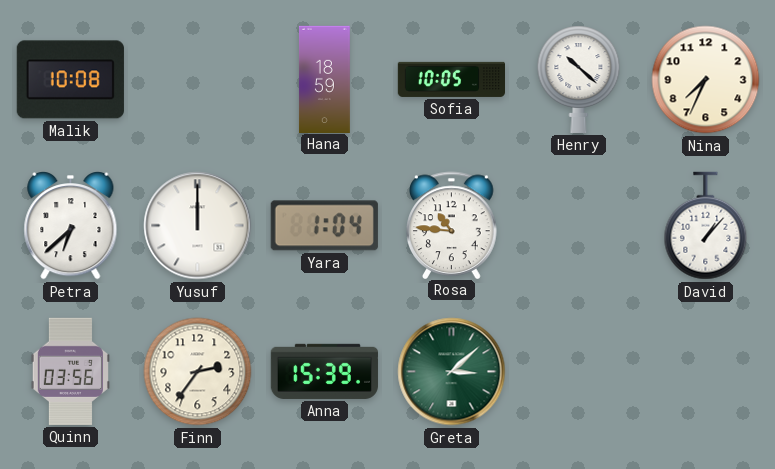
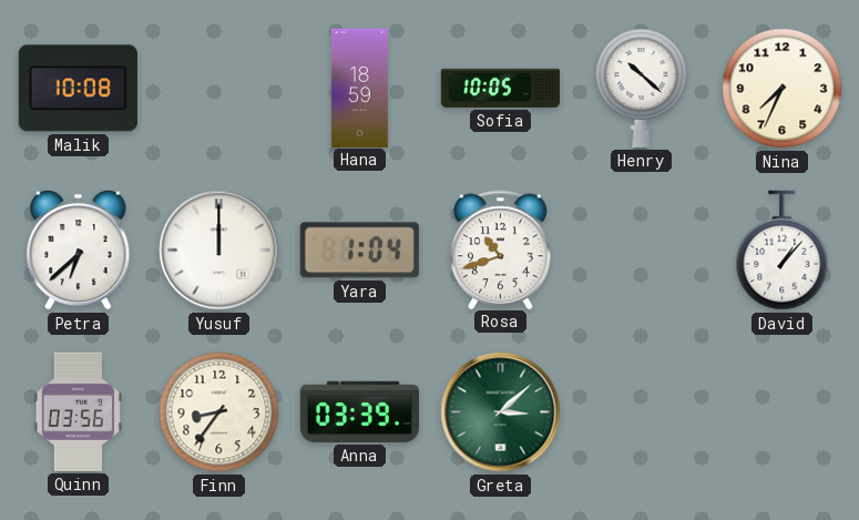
Rosa: 10:46 -> 10:42 (501, 249)
Finn: 2:36 -> 8:36 (219, 412)
Anna: 15:39 -> 03:39 (359, 411)
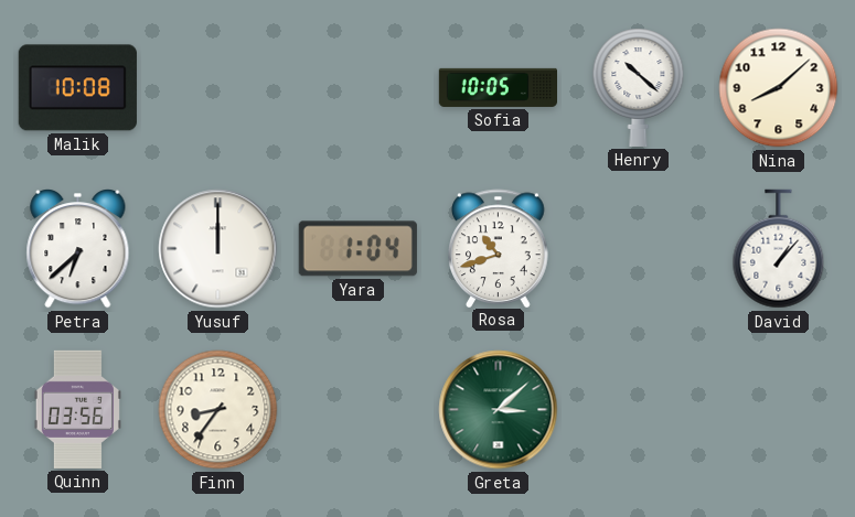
Hana: 18:59 -> none (359, 88)
Nina: 7:34 -> 8:08 (779, 88)
Anna: 03:39 -> none (359, 411)
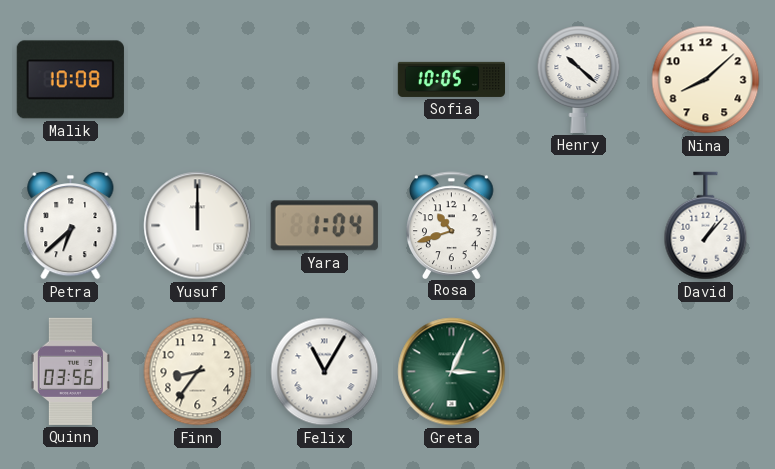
Felix: none -> 11:05 (325, 372)
Greta: 3:08 -> 3:04 (452, 372)
